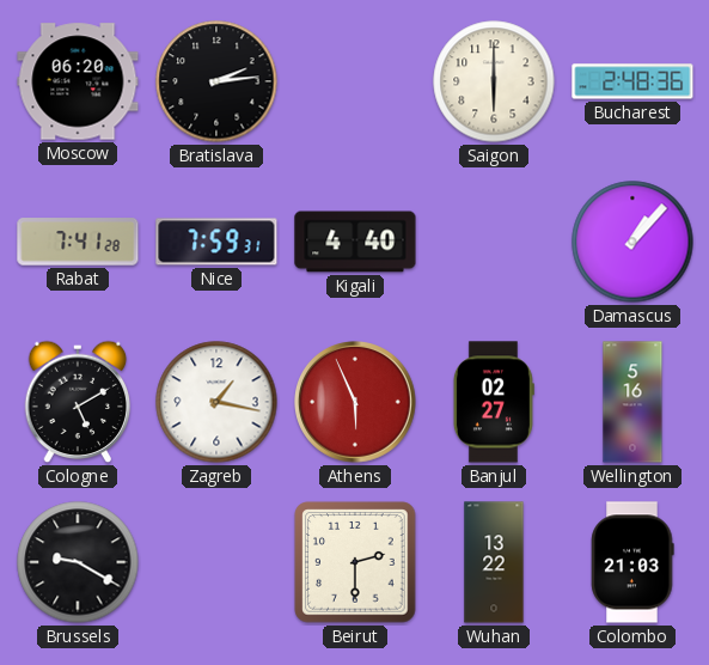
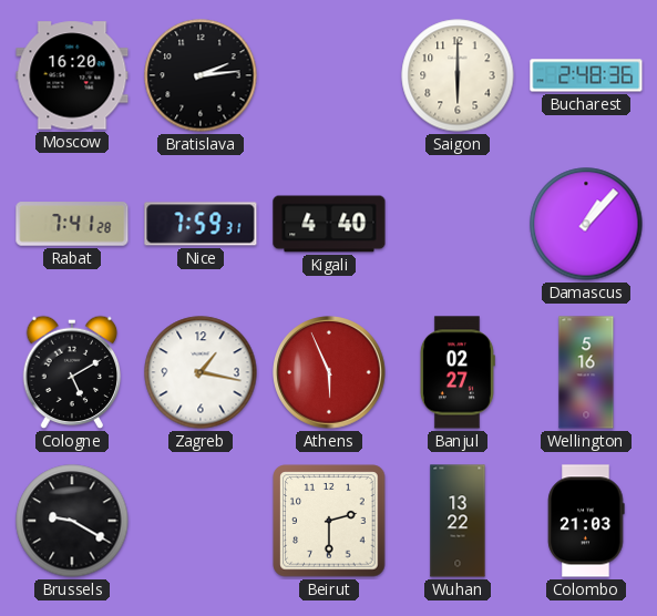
Moscow: 06:20 -> 16:20 (72, 75)
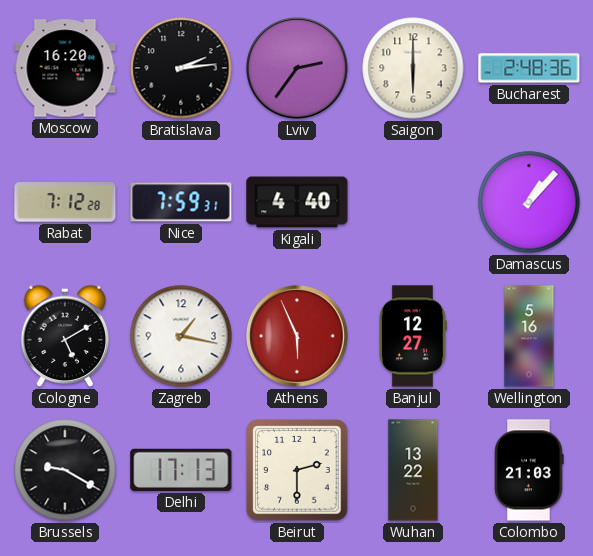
Lviv: none -> 2:36 (298, 69)
Rabat: 7:41 -> 7:12 (65, 202)
Banjul: 02:27 -> 12:27 (413, 336)
Delhi: none -> 17:13 (181, 470)
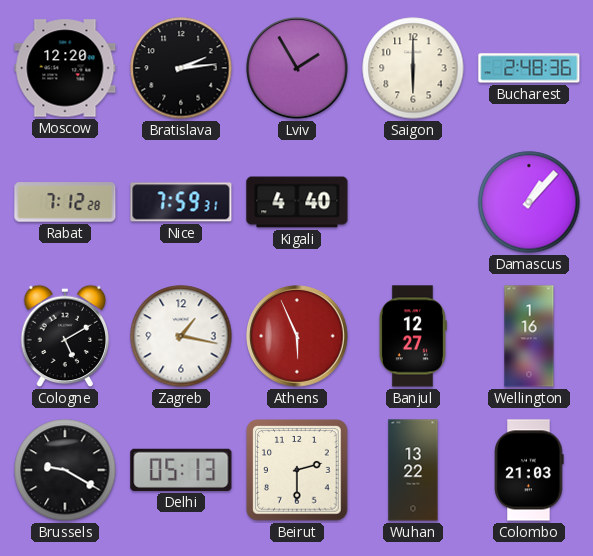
Moscow: 16:20 -> 12:20 (65, 68)
Lviv: 2:36 -> 1:55 (298, 69)
Wellington: 5:16 -> 1:16 (529, 336)
Delhi: 17:13 -> 05:13 (181, 470)
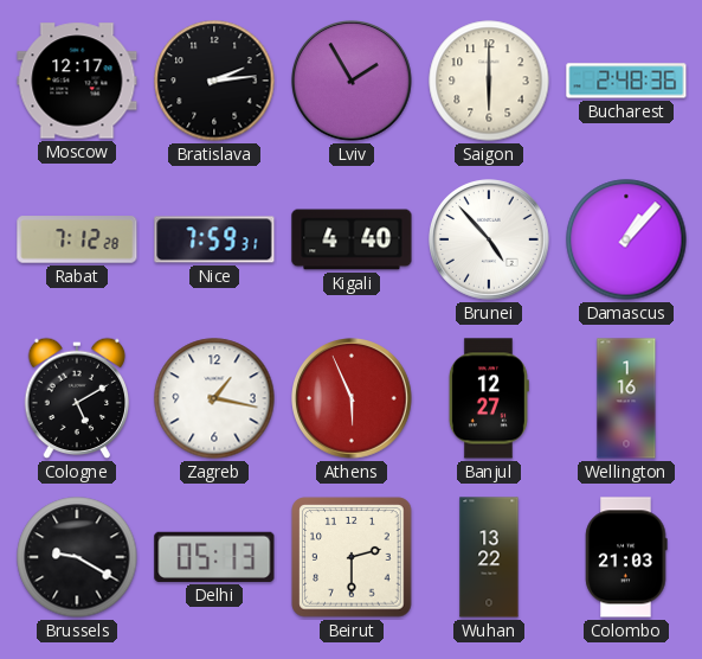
Moscow: 12:20 -> 12:17 (77, 81)
Brunei: none -> 4:53 (490, 241)
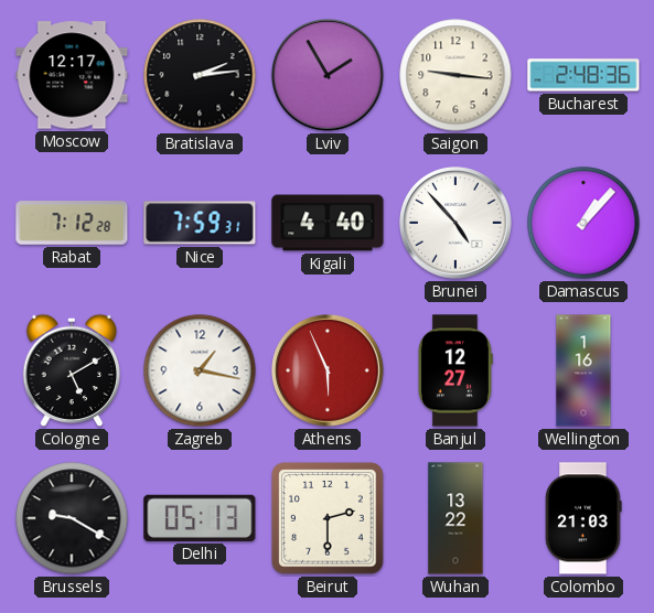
Saigon: 6:00 -> 9:16 (455, 75)
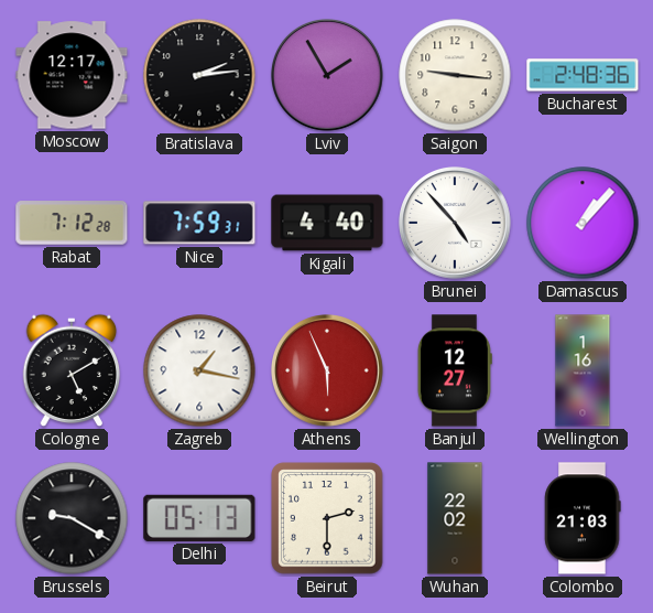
Wuhan: 13:22 -> 22:02 (455, 518)
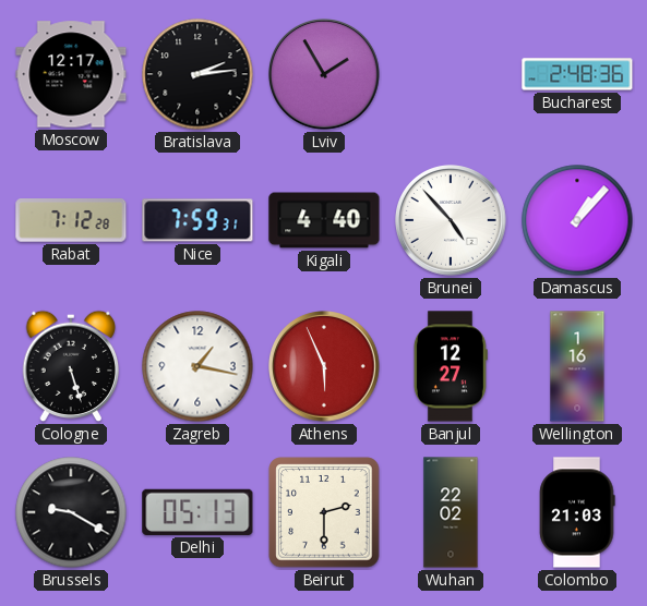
Saigon: 9:16 -> none (455, 75)
Cologne: 5:10 -> 5:27 (71, 366)
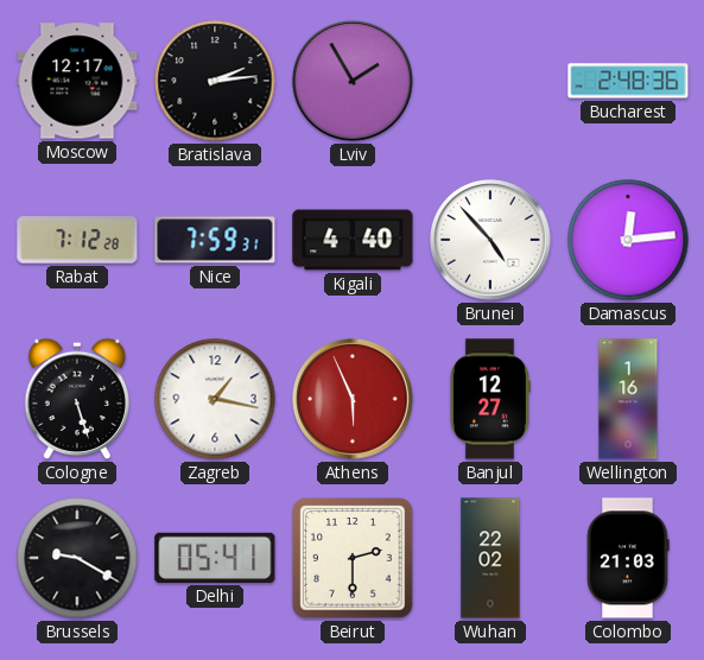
Damascus: 1:07 -> 12:14 (628, 240)
Delhi: 05:13 -> 05:41 (215, 558)
